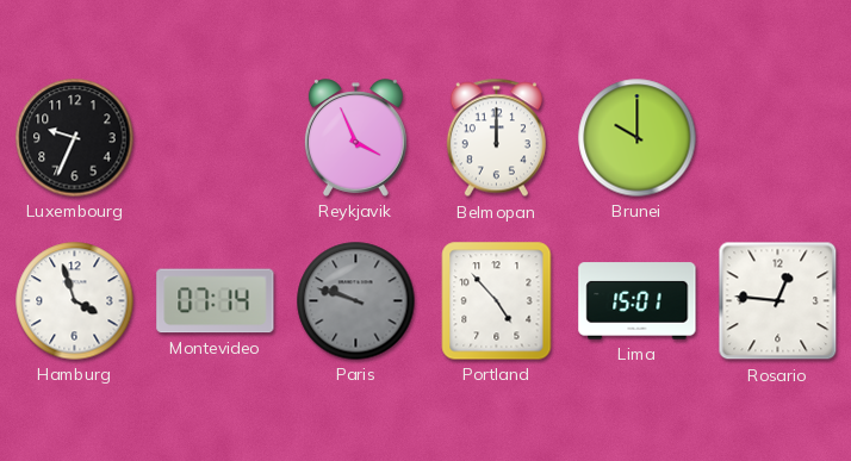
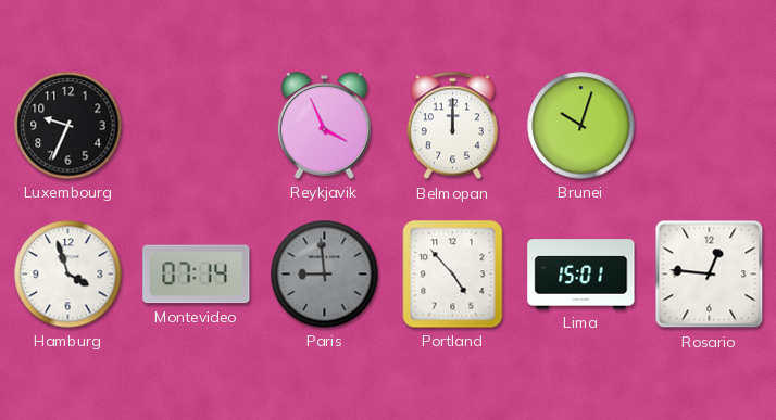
Brunei: 10:00 -> 10:03 (581, 126)
Paris: 9:48 -> 8:59 (325, 275)
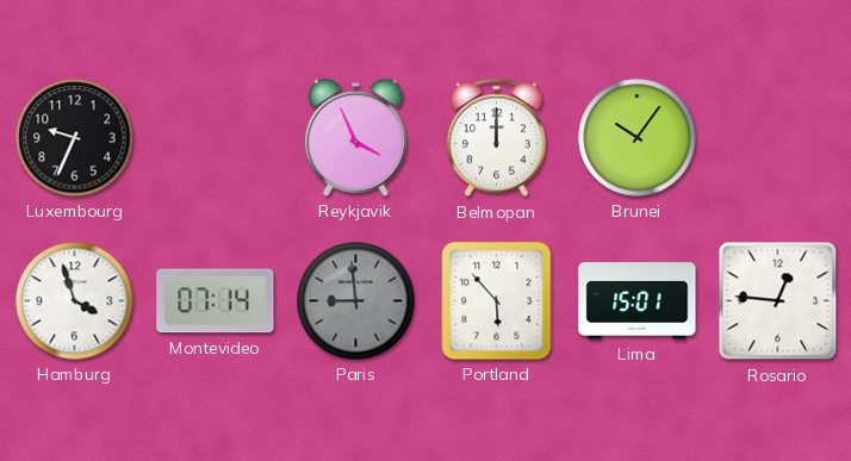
Brunei: 10:03 -> 10:06 (638, 138)
Portland: 4:53 -> 5:53 (497, 301)
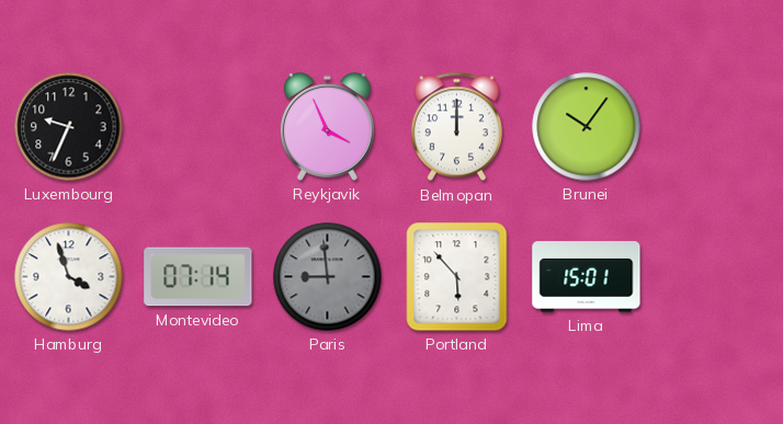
Rosario: 12:46 -> none (778, 301)
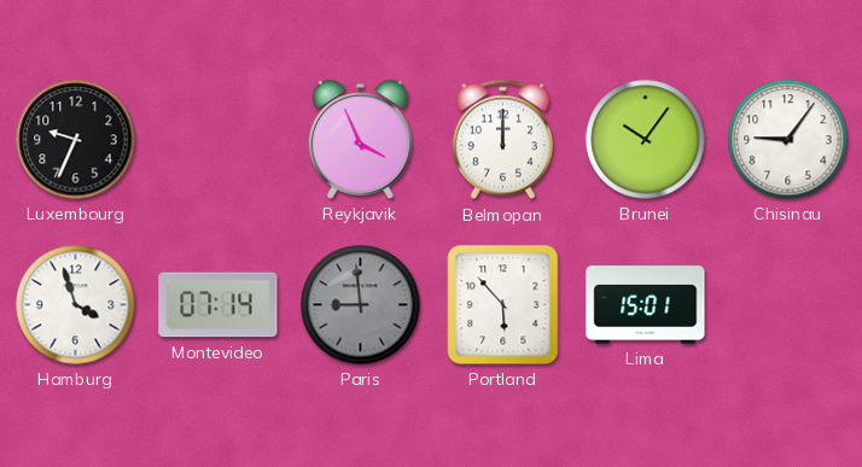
Chisinau: none -> 9:06 (788, 140)
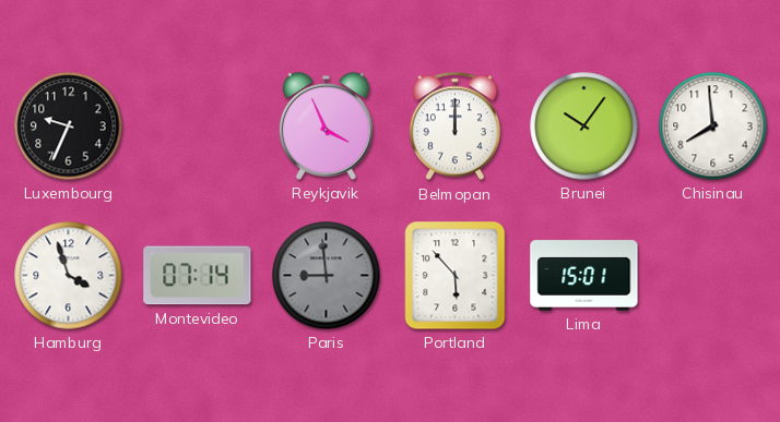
Chisinau: 9:06 -> 7:59 (713, 126)
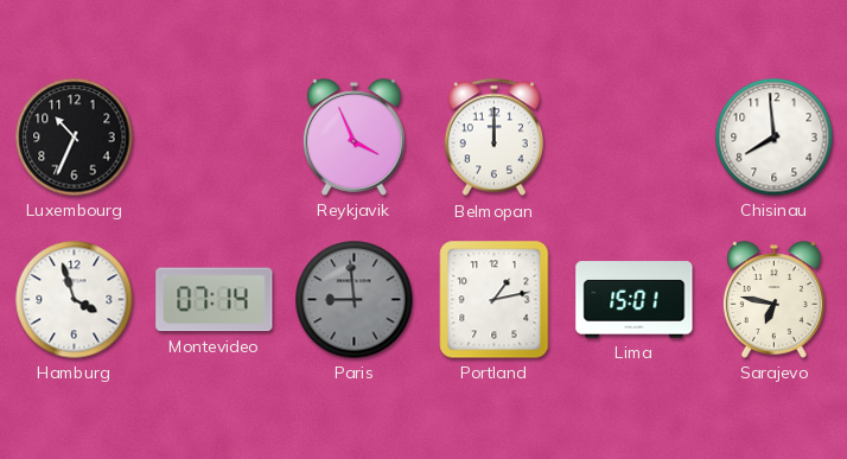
Luxembourg: 9:34 -> 10:34 (75, 138)
Brunei: 10:06 -> none (584, 126)
Portland: 5:53 -> 1:13 (495, 300)
Sarajevo: none -> 6:47 (773, 300)
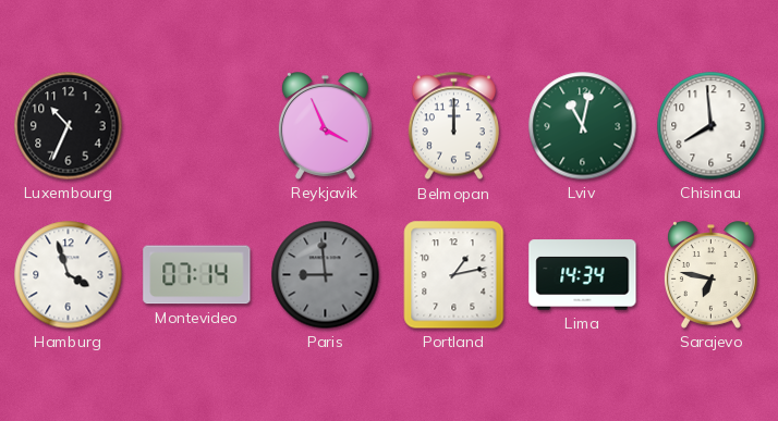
Lviv: none -> 11:02 (583, 126)
Lima: 15:01 -> 14:34 (583, 275)
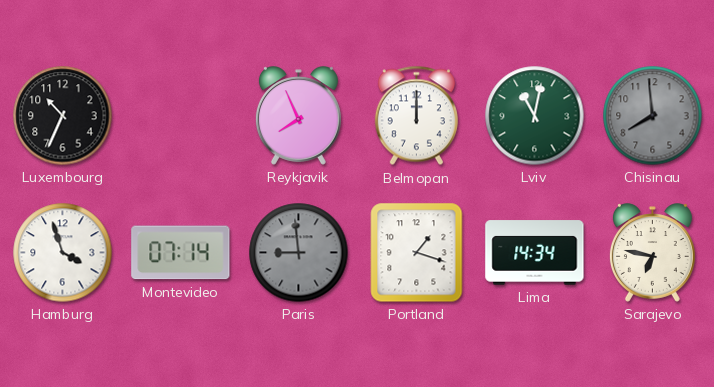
Reykjavik: 3:56 -> 7:56 (298, 116)
Chisinau dial: white -> grey (653, 116)
Portland: 1:13 -> 1:18 (417, 253)
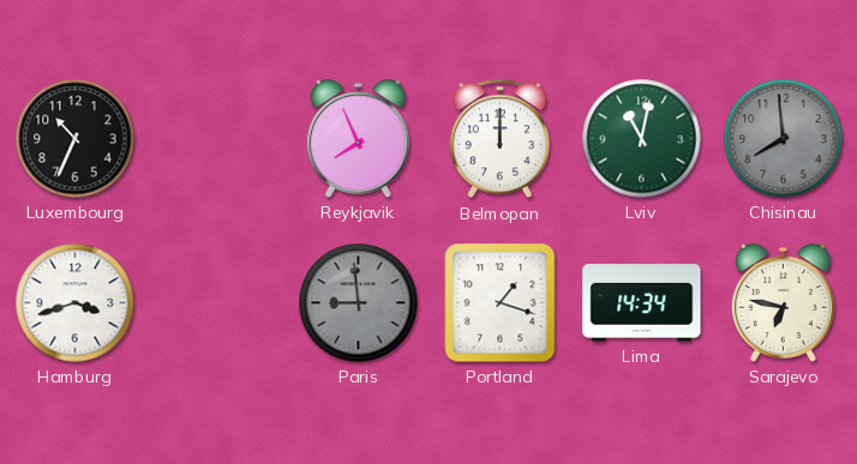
Hamburg: 3:57 -> 3:42 (76, 303)
Montevideo: 07:14 -> none (181, 253)
